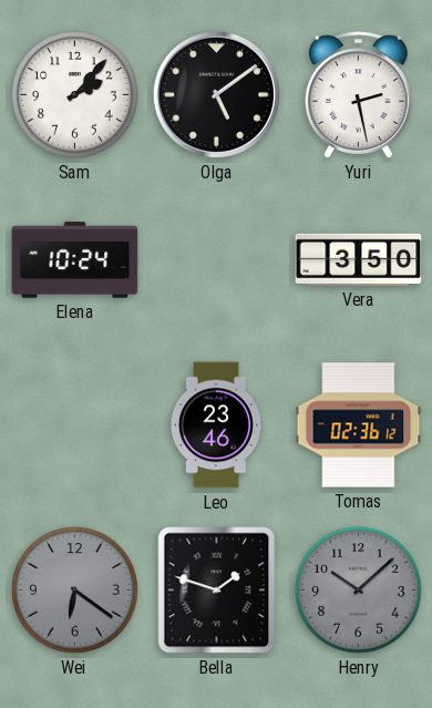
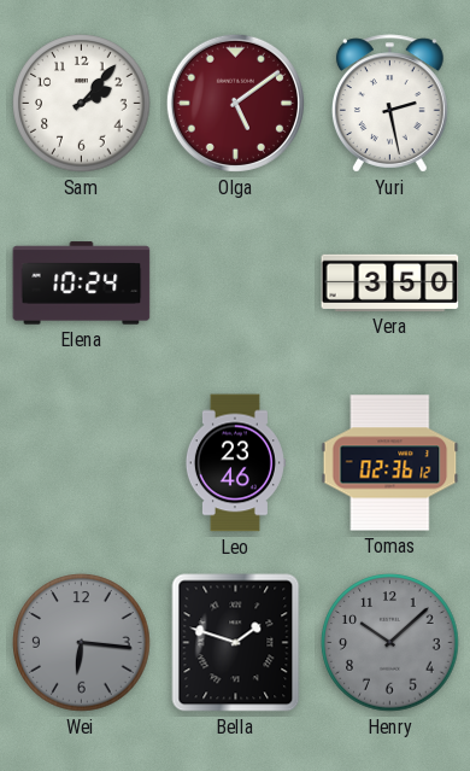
Olga dial: black -> burgundy (235, 103)
Wei: 6:21 -> 6:16 (82, 643)
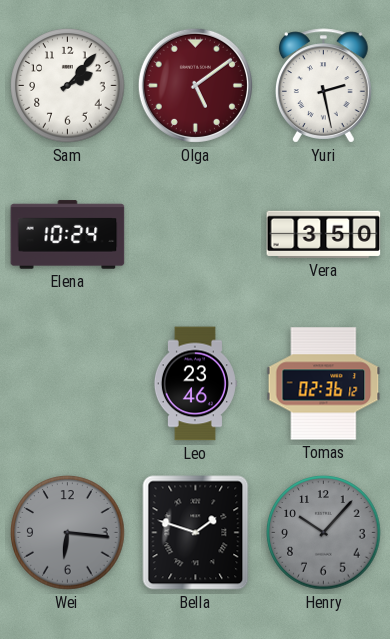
Henry: 10:08 -> 10:07 (324, 533)
